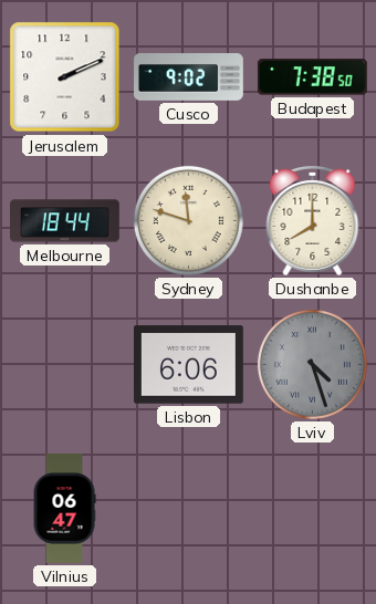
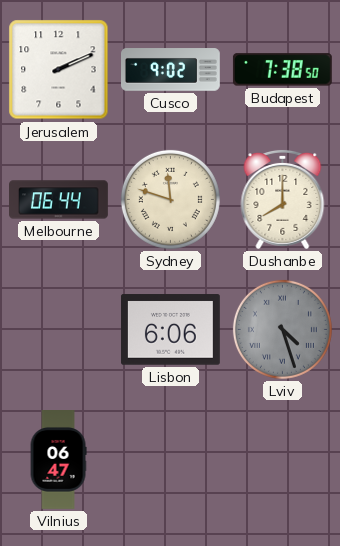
Melbourne: 18:44 -> 06:44 (59, 200)
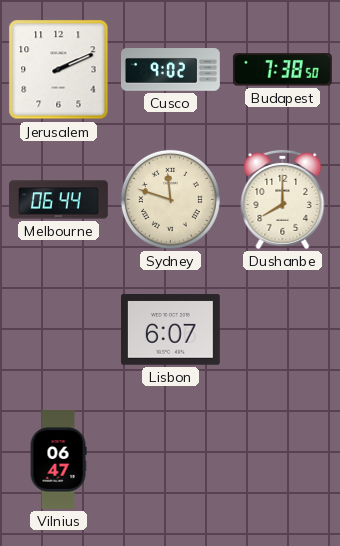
Lisbon: 6:06 -> 6:07 (170, 330)
Lviv: 4:27 -> none (282, 329)
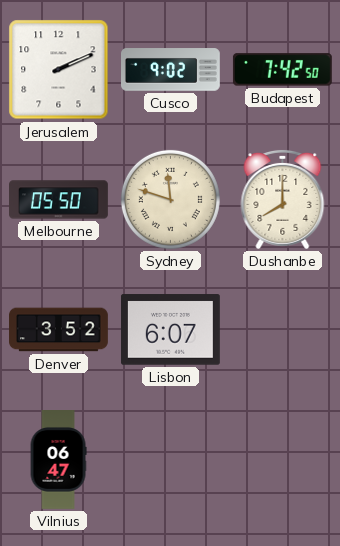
Budapest: 7:38 -> 7:42 (282, 70)
Melbourne: 06:44 -> 05:50 (59, 200)
Denver: none -> 3:52 (59, 330)
